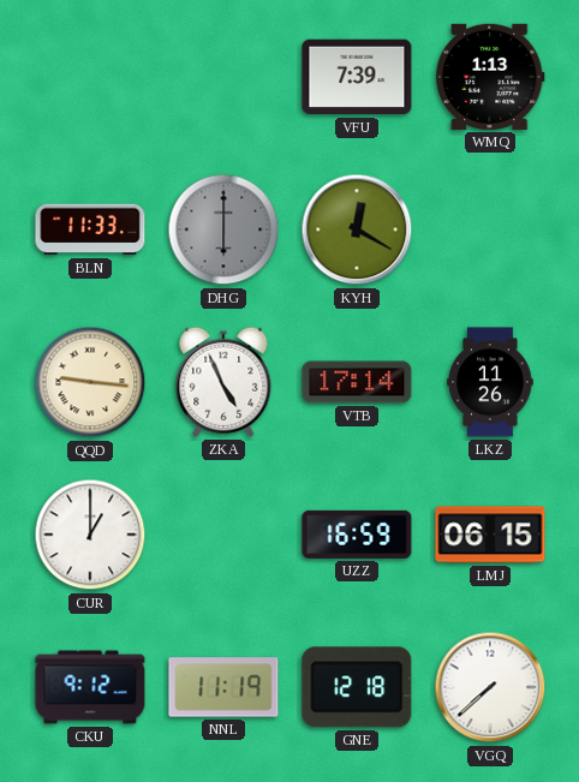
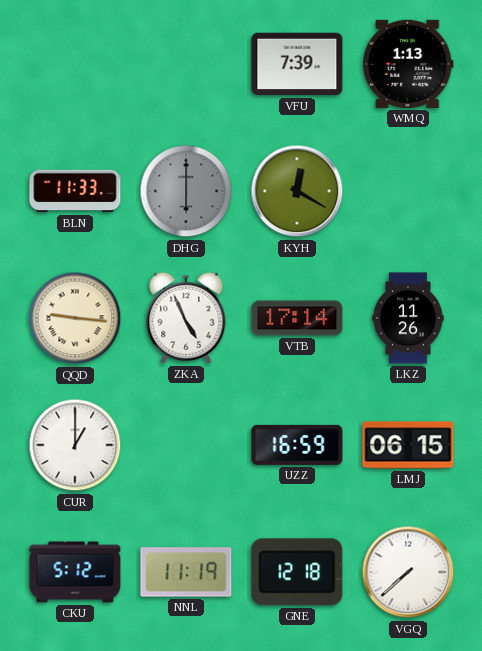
CKU: 9:12 -> 5:12 (75, 572)
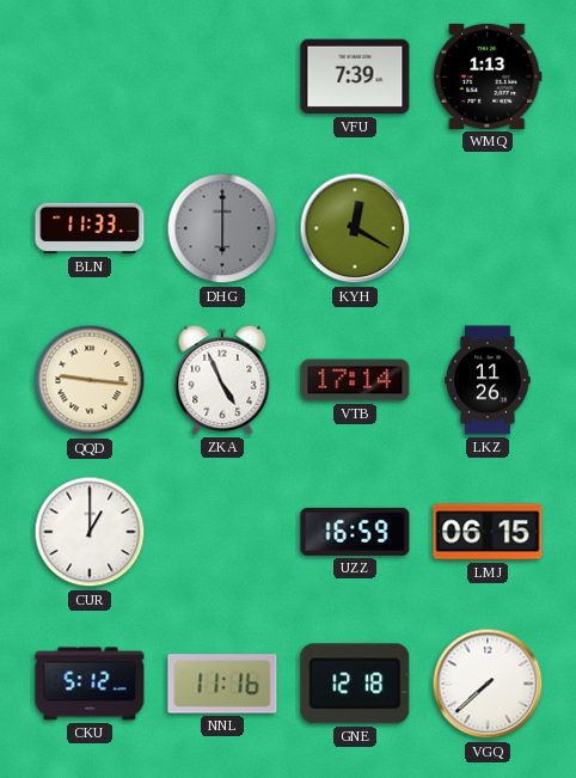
NNL: 11:19 -> 11:16 (222, 684)
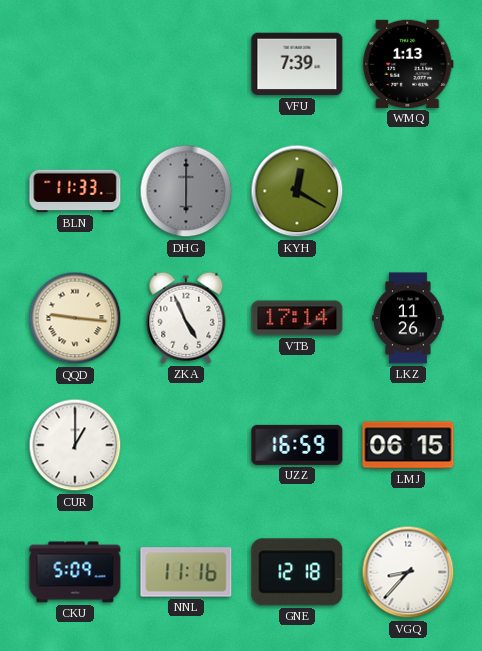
CKU: 5:12 -> 5:09 (75, 572)
VGQ: 7:38 -> 8:37 (408, 572)
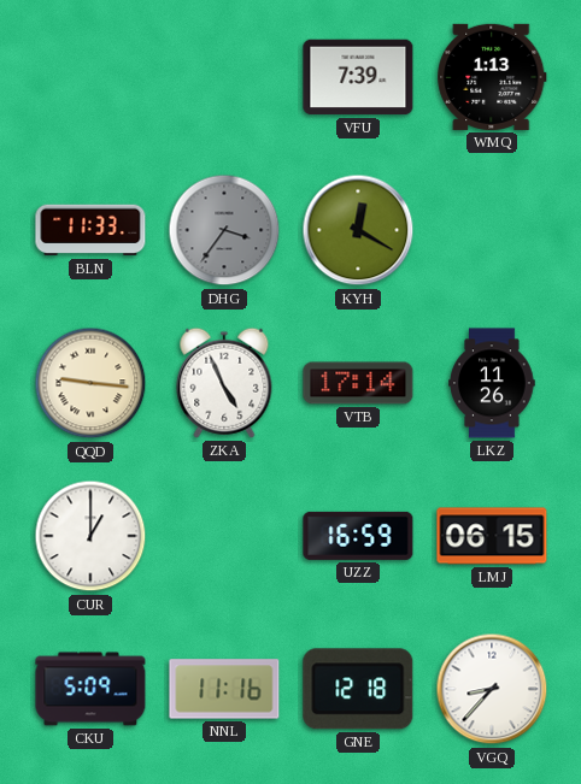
DHG: 6:00 -> 3:36 (224, 230)
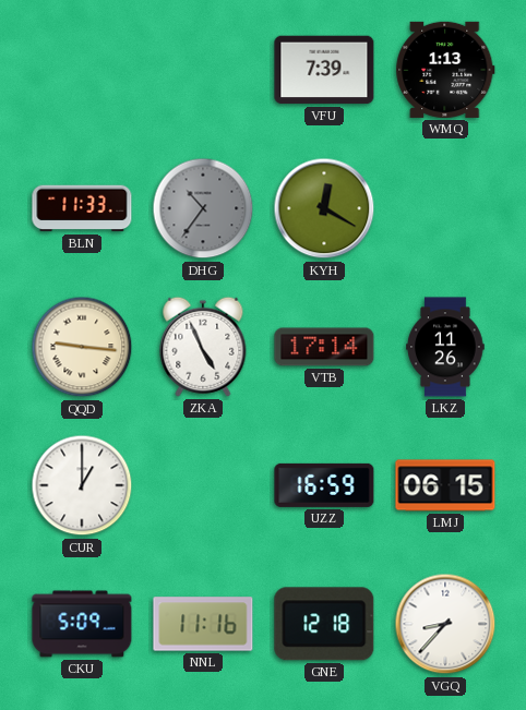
DHG: 3:36 -> 10:36 (203, 208)
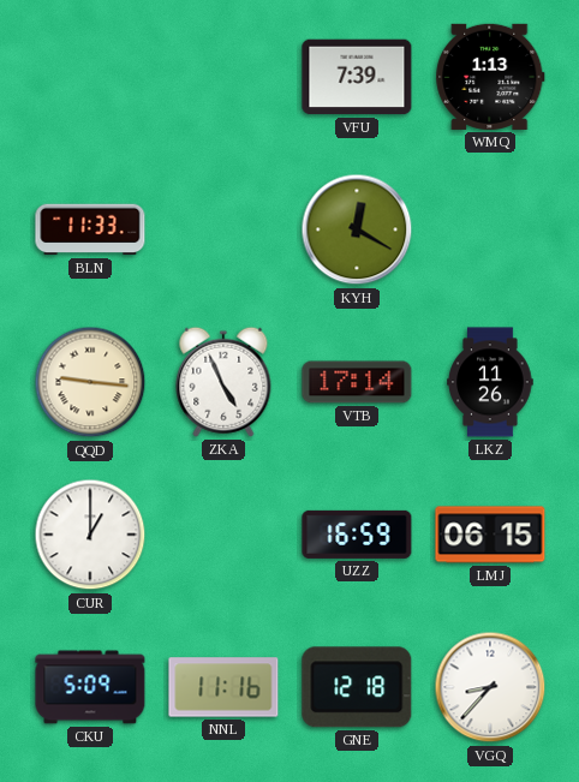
DHG: 10:36 -> none (203, 208)
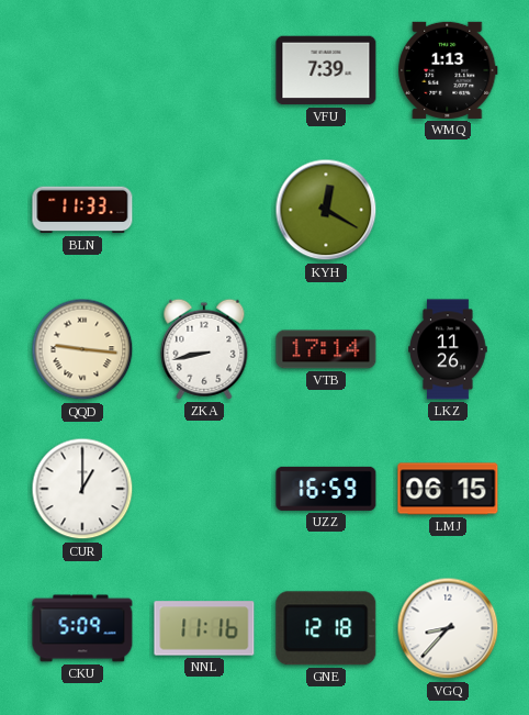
ZKA: 4:56 -> 8:43 (204, 349)
